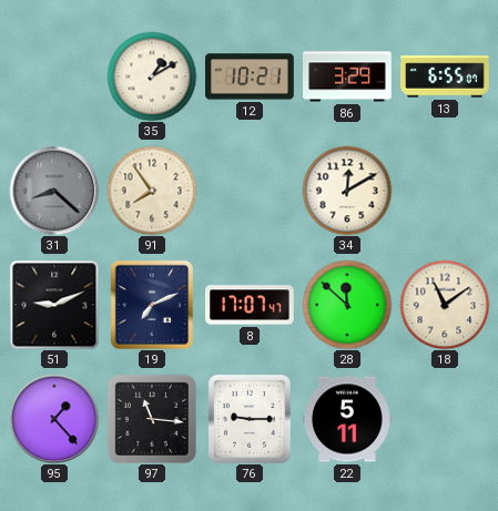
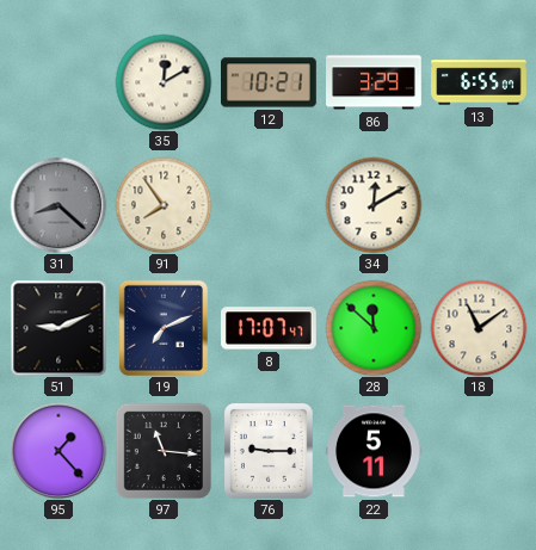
35: 1:10 -> 12:10 (164, 82)
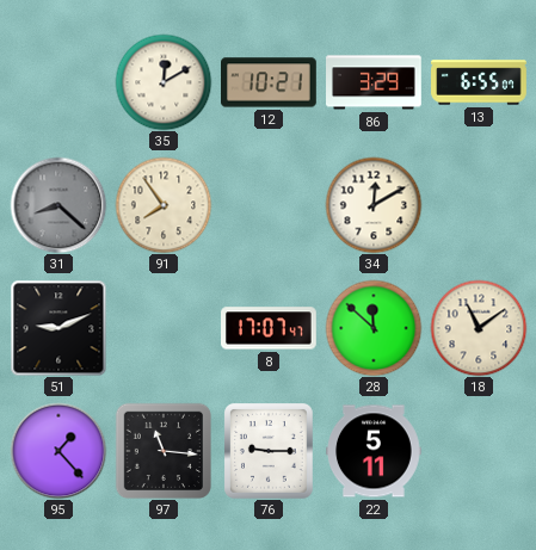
19: 7:11 -> none (164, 328)
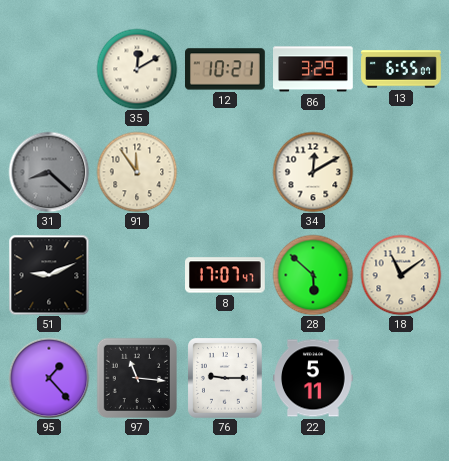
91: 7:54 -> 11:54 (137, 172)
28: 11:52 -> 5:52 (313, 275)
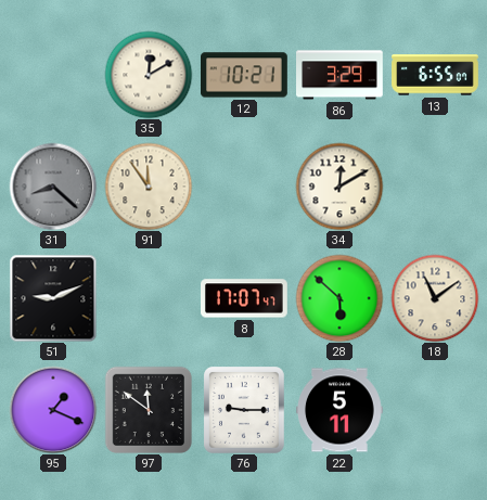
95: 1:23 -> 1:19 (53, 410)
97: 11:16 -> 11:51 (148, 409)
